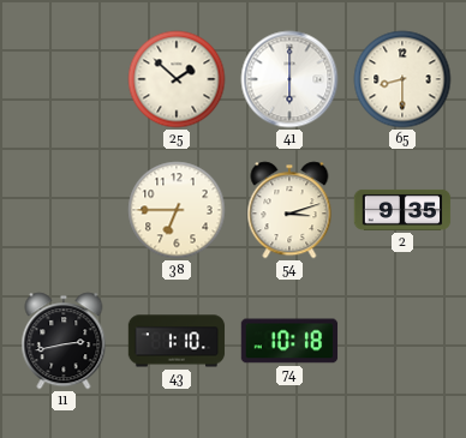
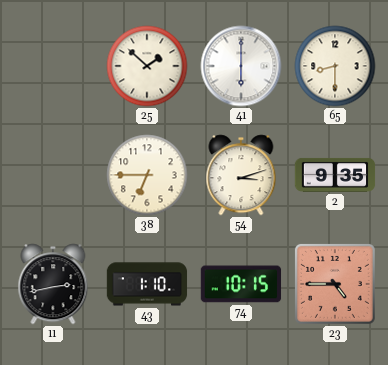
74: 10:18 -> 10:15 (241, 284)
23: none -> 4:45 (335, 284)
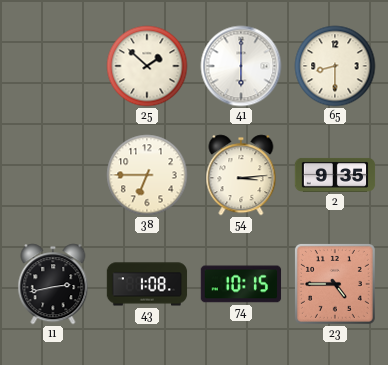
54: 3:12 -> 3:14 (241, 175)
43: 1:10 -> 1:08 (147, 284)
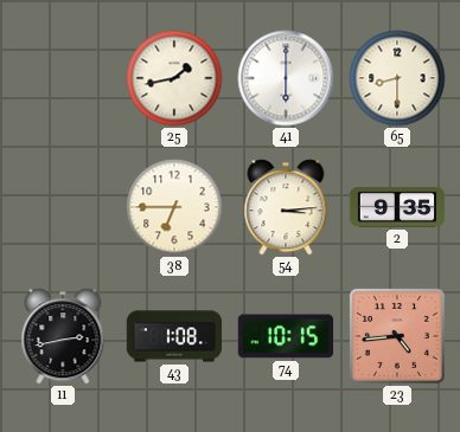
25: 1:52 -> 1:43 (174, 78)
23: 4:45 -> 4:44 (397, 336)
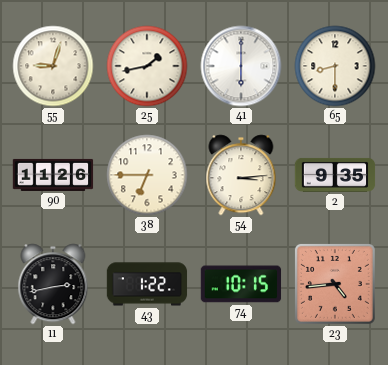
55: none -> 9:03 (53, 66)
90: none -> 11:26 (53, 175)
43: 1:08 -> 1:22 (147, 284)
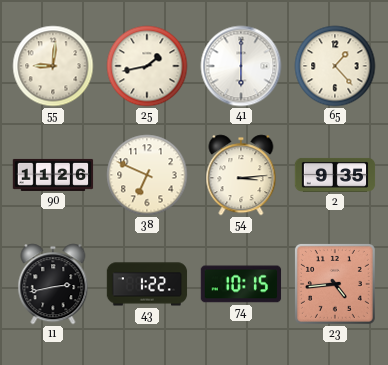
55: 9:03 -> 9:01 (53, 66)
65: 8:30 -> 1:23 (335, 66)
38: 6:45 -> 6:49 (147, 175)
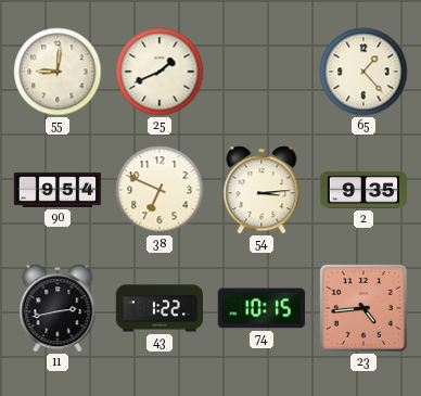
25: 1:43 -> 1:41 (160, 72)
41: 6:00 -> none (241, 66)
90: 11:26 -> 9:54 (58, 190)
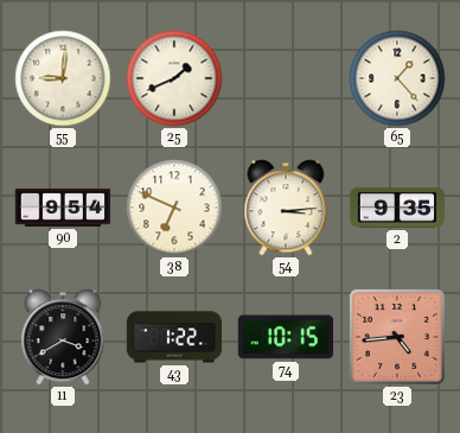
11: 2:43 -> 3:40 (63, 337)
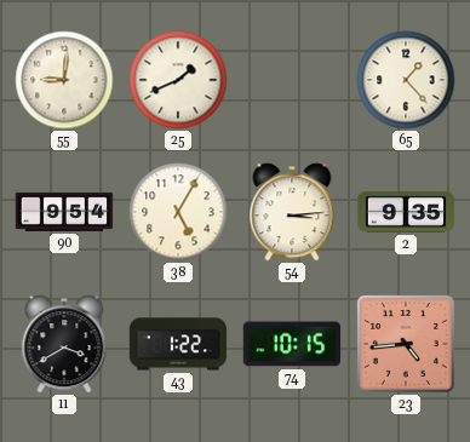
38: 6:49 -> 5:05 (178, 212)
